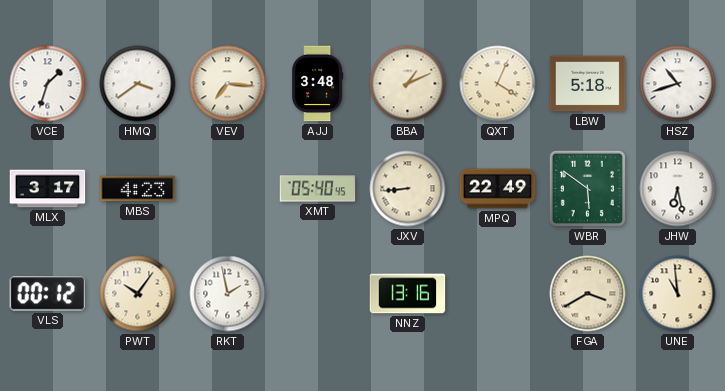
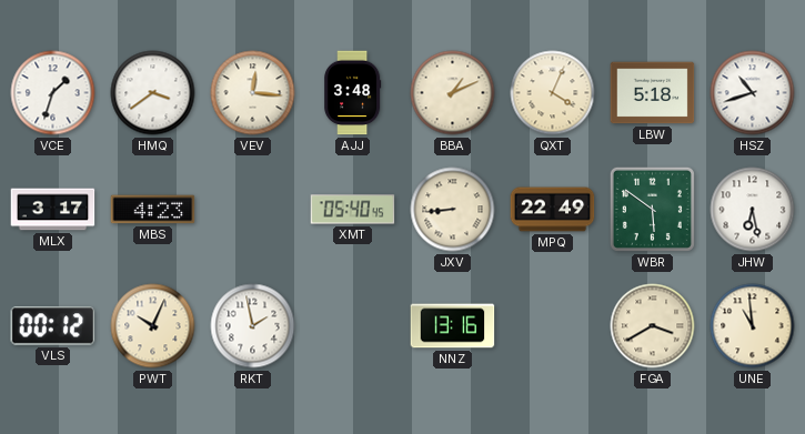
VEV: 7:16 -> 12:16 (253, 93)
PWT: 10:06 -> 10:04 (153, 326)
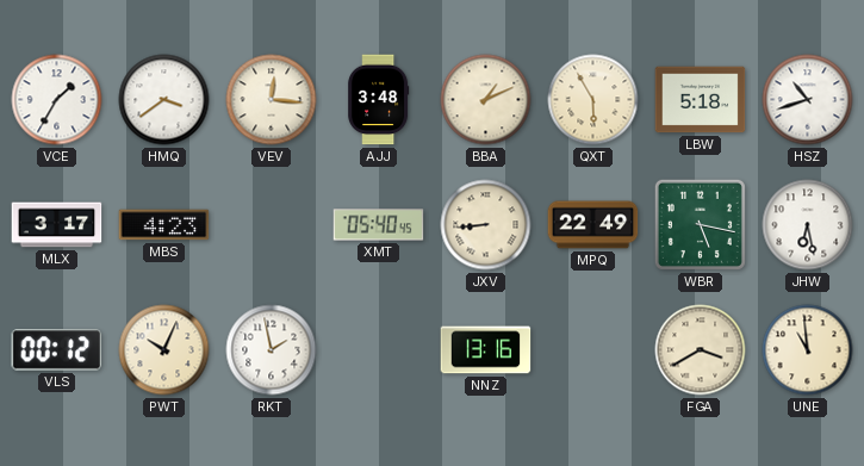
VCE: 1:33 -> 1:35 (57, 100)
QXT: 4:04 -> 5:55 (593, 100)
WBR: 5:51 -> 5:17 (700, 224)
